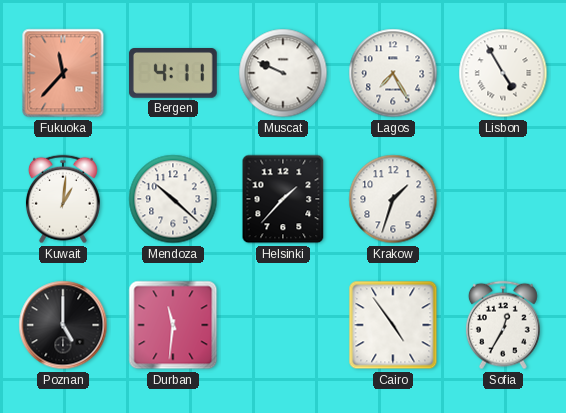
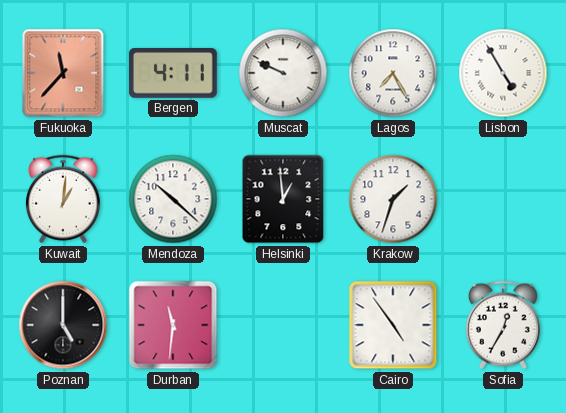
Helsinki: 1:37 -> 12:59 (283, 199)
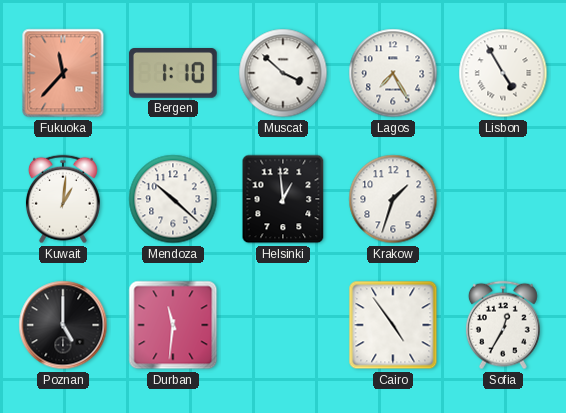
Bergen: 4:11 -> 1:10 (173, 74)
Muscat: 9:49 -> 3:52 (283, 73)
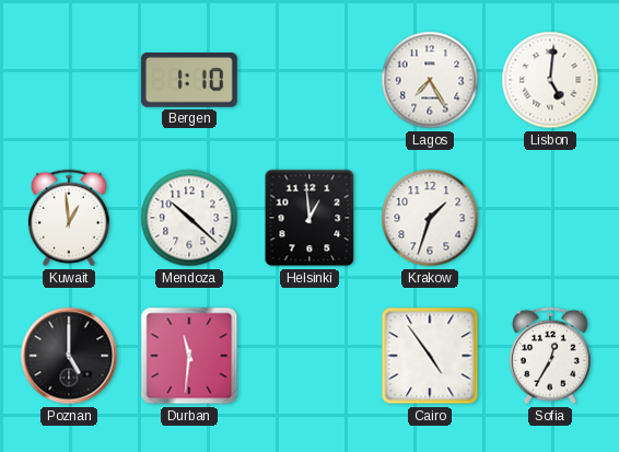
Fukuoka: 11:37 -> none (63, 73)
Muscat: 3:52 -> none (283, 73)
Lisbon: 4:55 -> 5:01 (550, 80)
Kuwait: 1:01 -> 12:59 (69, 218)
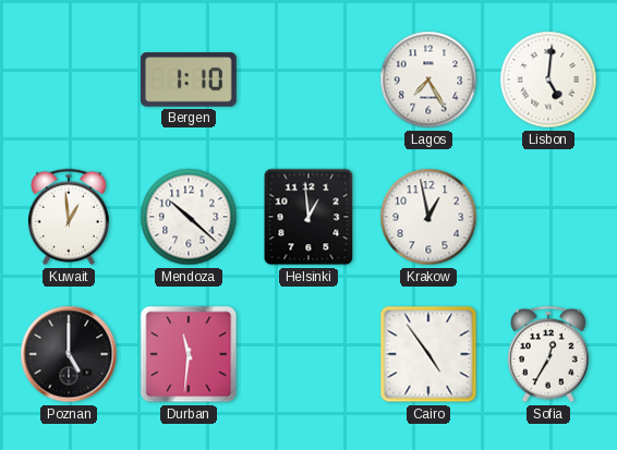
Krakow: 1:33 -> 12:58 (428, 217)
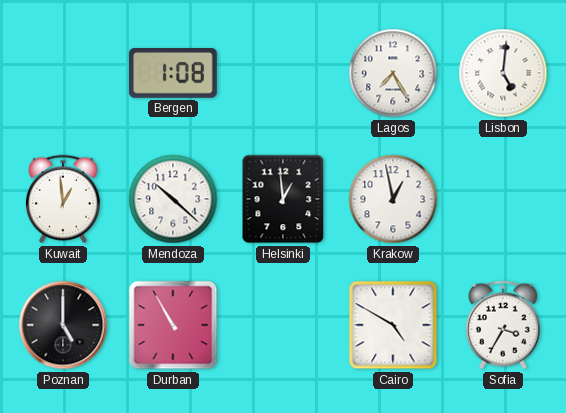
Bergen: 1:10 -> 1:08 (173, 74)
Durban: 11:31 -> 10:55 (173, 325)
Cairo: 4:54 -> 4:50 (393, 325)
Sofia: 12:35 -> 3:35 (503, 325)
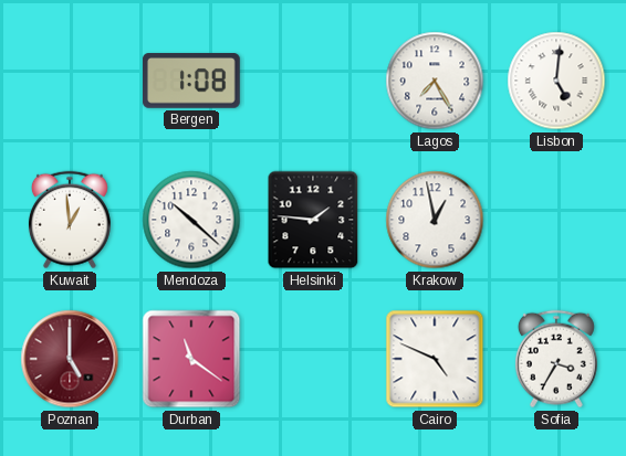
Helsinki: 12:59 -> 1:46 (313, 220)
Poznan dial: black -> burgundy (70, 359)
Durban: 10:55 -> 11:21 (191, 359)
Cairo: 4:50 -> 4:49 (435, 359)
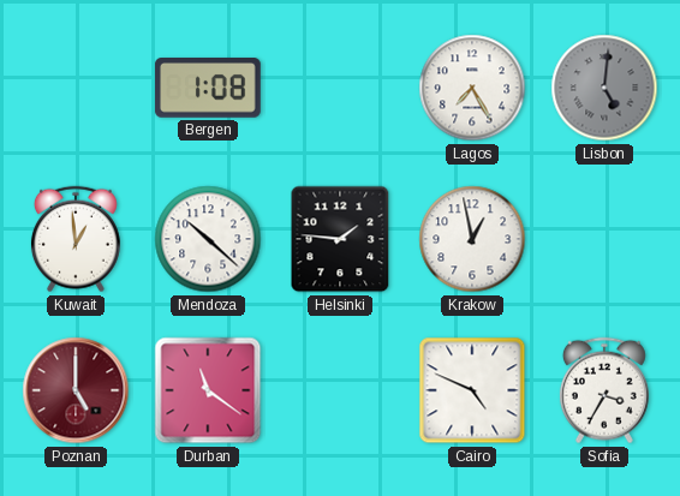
Lisbon dial: white -> grey (604, 88)
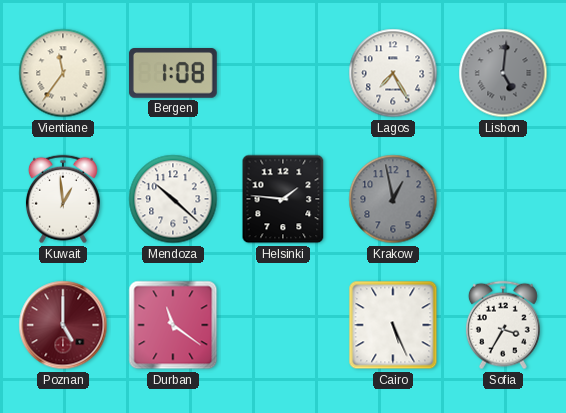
Vientiane: none -> 11:36 (63, 73)
Krakow dial: white -> grey (393, 199)
Cairo: 4:49 -> 5:26 (393, 325)
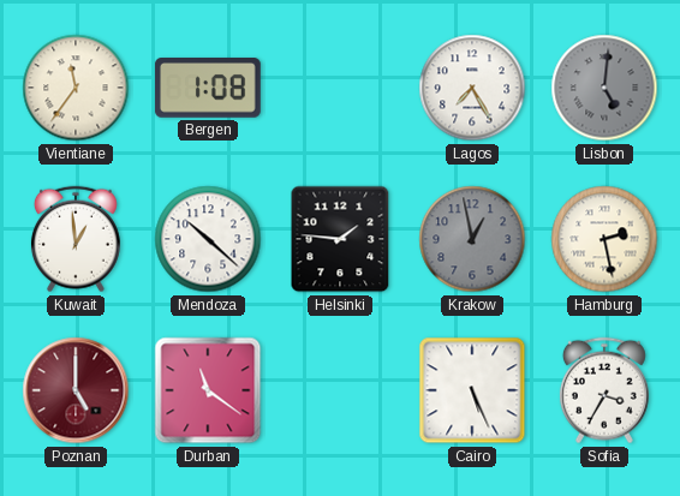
Hamburg: none -> 2:28 (604, 239)
